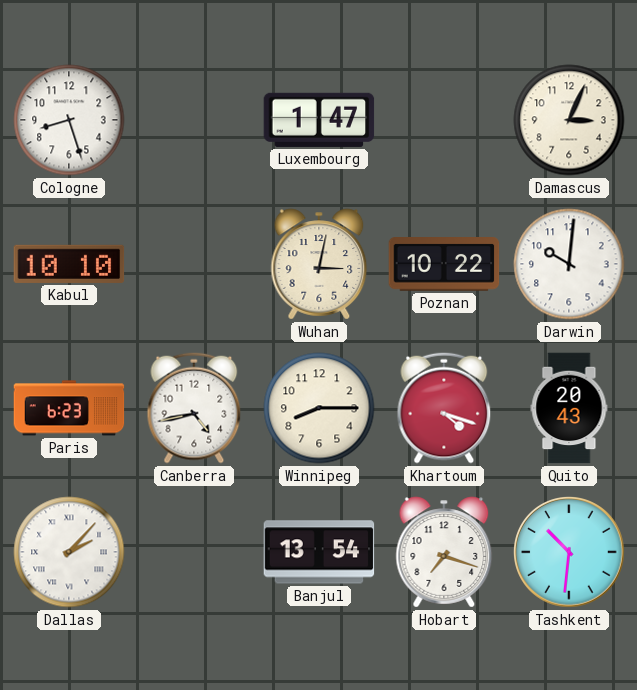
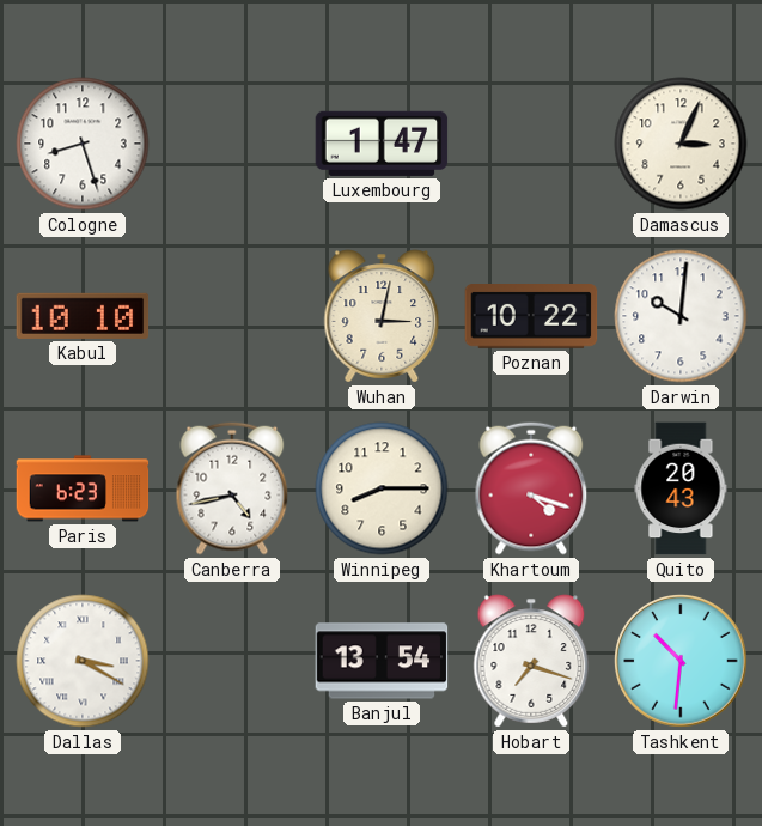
Dallas: 2:07 -> 3:20 (83, 661)
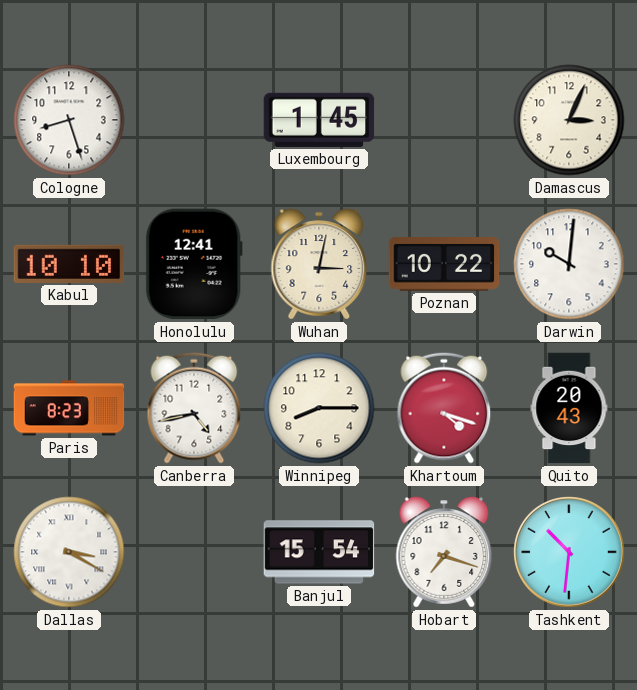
Luxembourg: 1:47 -> 1:45 (319, 120)
Honolulu: none -> 12:41 (194, 264)
Paris: 6:23 -> 8:23 (69, 408)
Banjul: 13:54 -> 15:54 (319, 552)
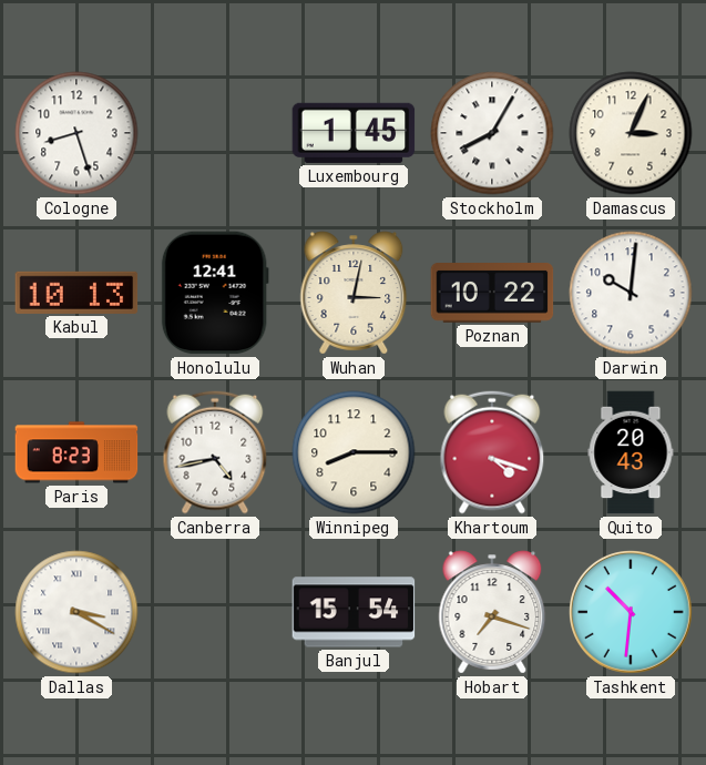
Stockholm: none -> 8:05 (492, 133)
Kabul: 10:10 -> 10:13 (76, 293)
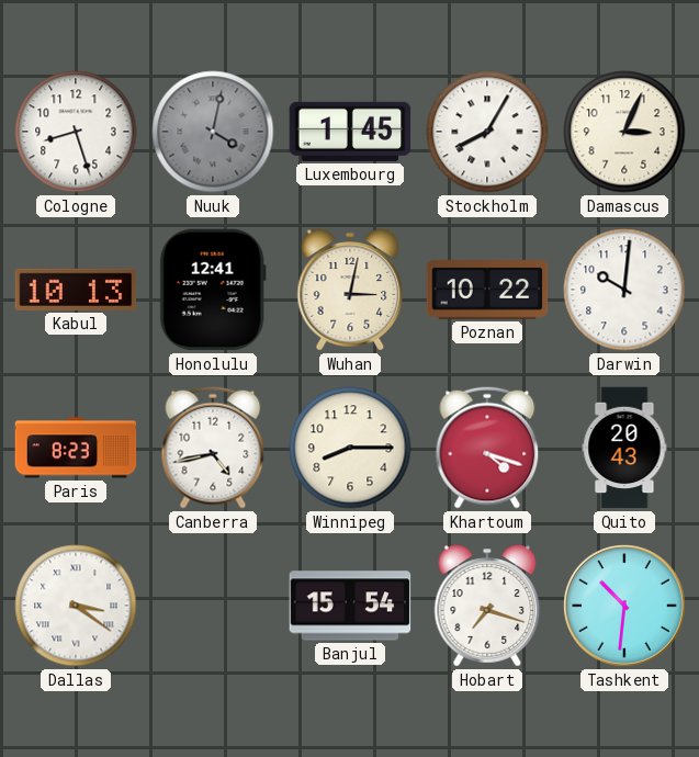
Nuuk: none -> 4:02 (213, 132)
Dallas: 3:20 -> 3:21 (76, 606)
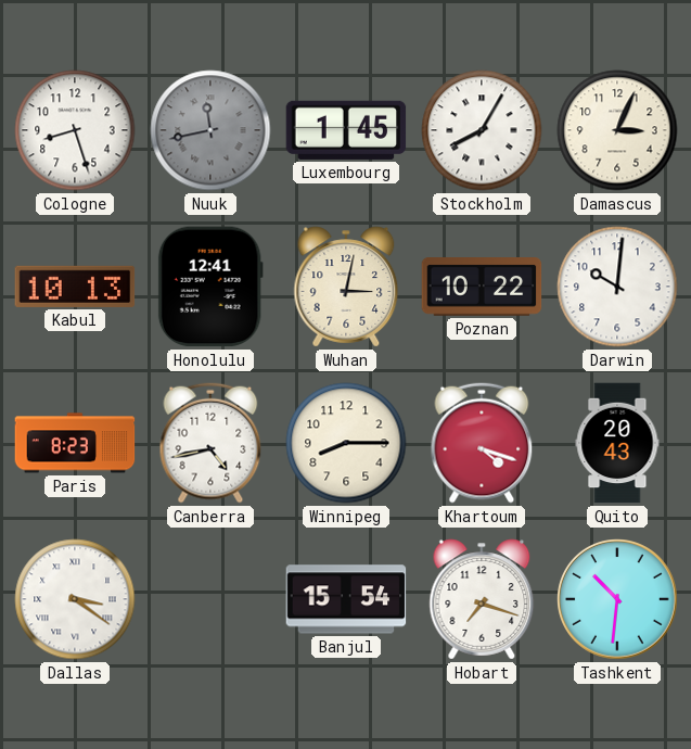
Nuuk: 4:02 -> 11:43 (210, 130)
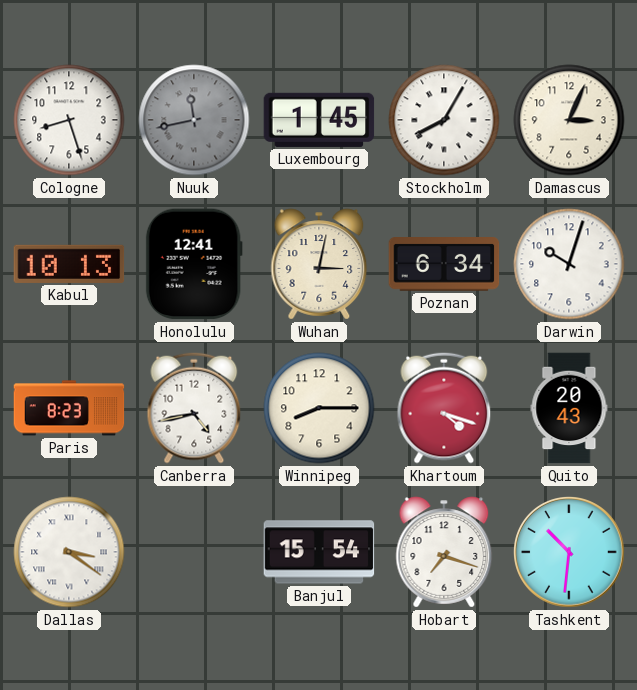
Poznan: 10:22 -> 6:34 (444, 265)
Darwin: 10:01 -> 10:03 (569, 264)
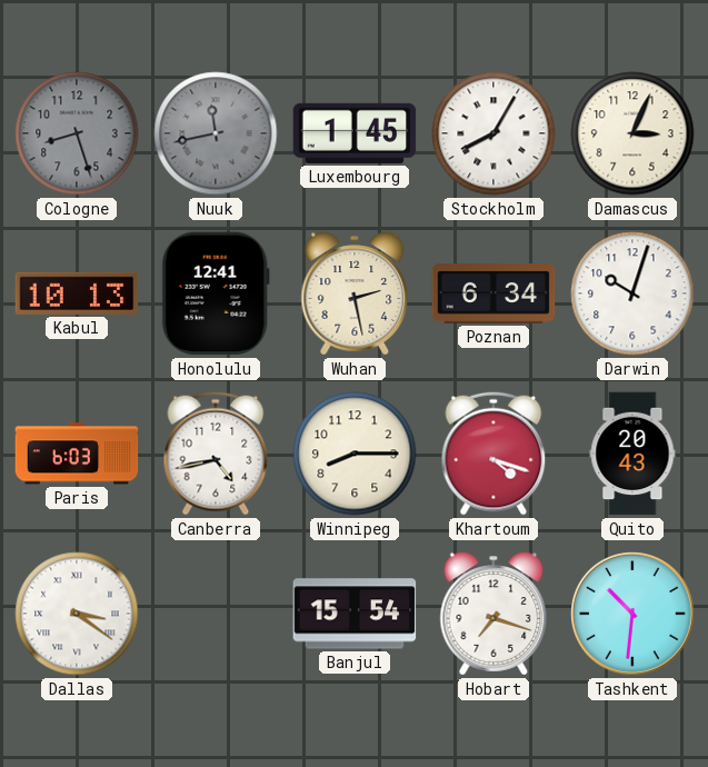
Cologne dial: white -> grey (77, 133)
Wuhan: 3:02 -> 2:28 (355, 293)
Paris: 8:23 -> 6:03 (77, 454)
